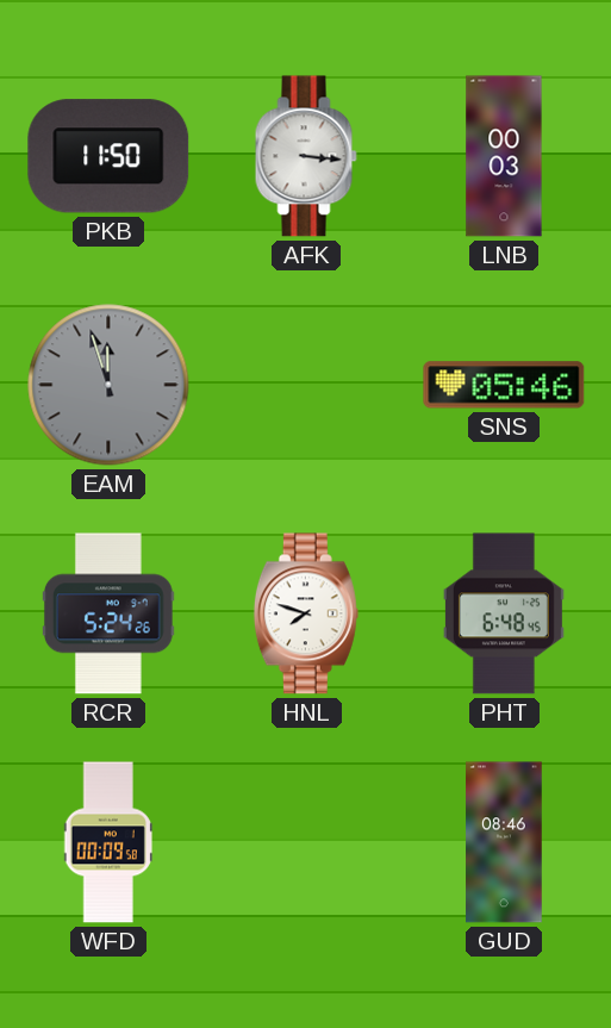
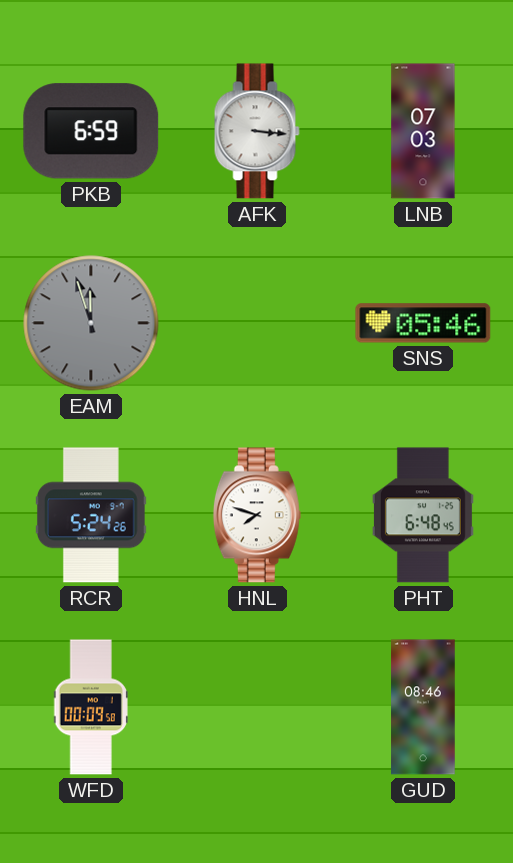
PKB: 11:50 -> 6:59 (91, 131)
LNB: 00:03 -> 07:03 (423, 131)
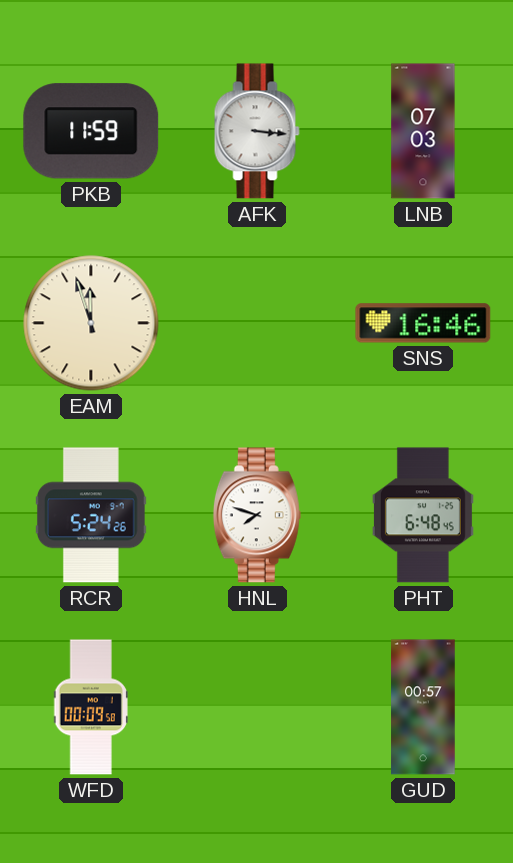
PKB: 6:59 -> 11:59 (91, 131)
EAM dial: grey -> cream (91, 323)
SNS: 05:46 -> 16:46 (423, 323)
GUD: 08:46 -> 00:57 (423, 707)
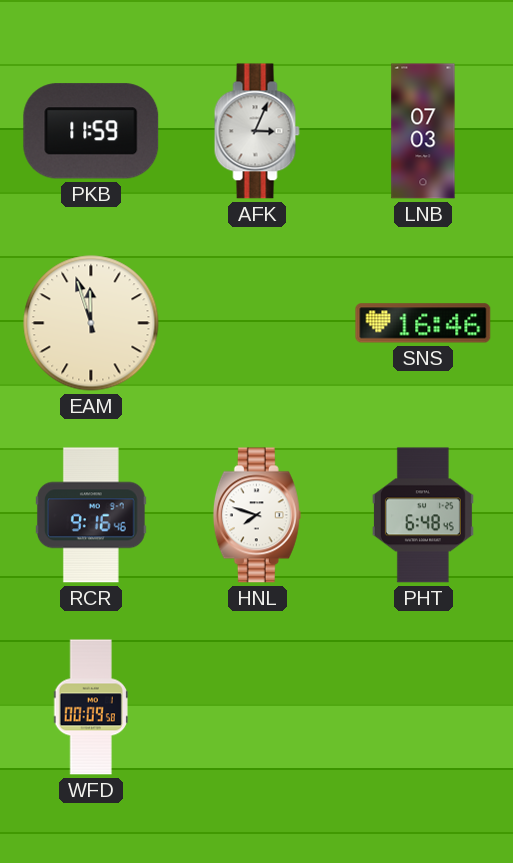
AFK: 3:16 -> 3:04 (257, 131)
RCR: 5:24 -> 9:16 (92, 515)
GUD: 00:57 -> none (423, 707)
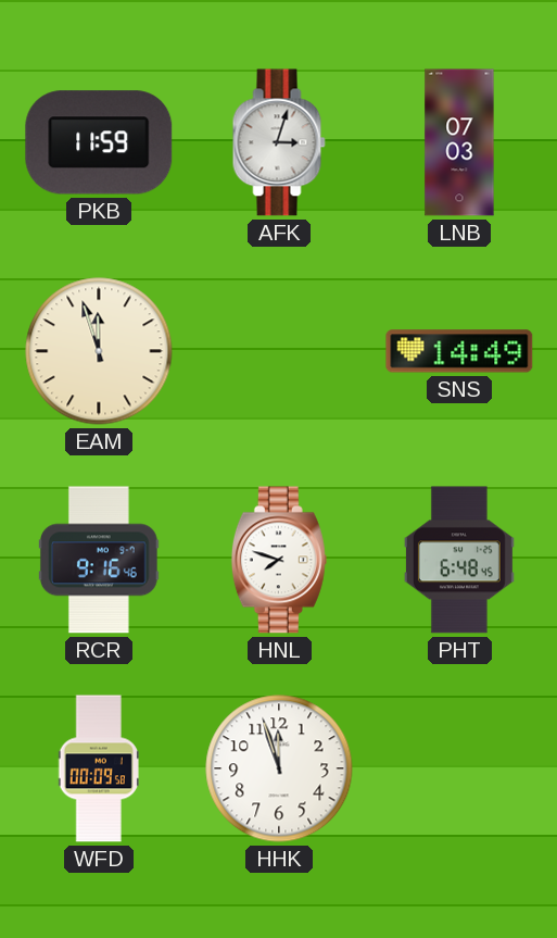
AFK: 3:04 -> 3:03 (279, 142)
SNS: 16:46 -> 14:49 (459, 351)
HHK: none -> 11:57 (279, 768)
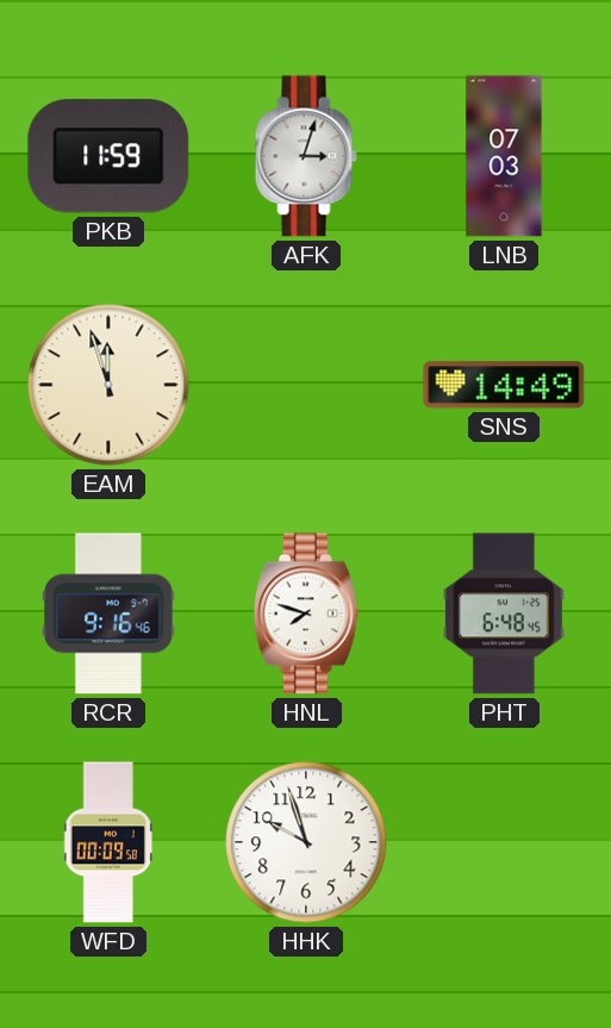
HHK: 11:57 -> 9:57 (306, 842)
